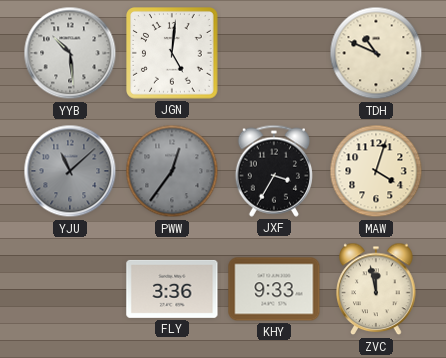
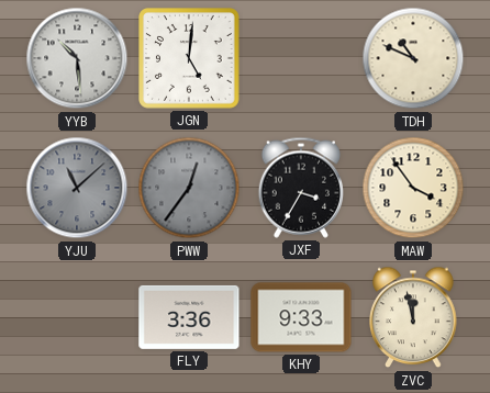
MAW: 4:03 -> 3:54 (413, 188)
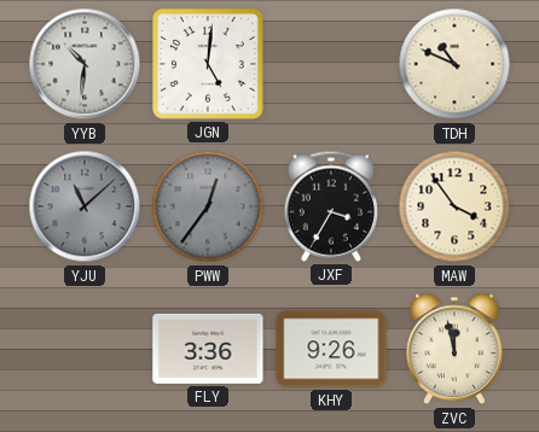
YYB: 10:29 -> 10:31 (85, 64)
KHY: 9:33 -> 9:26 (331, 349)
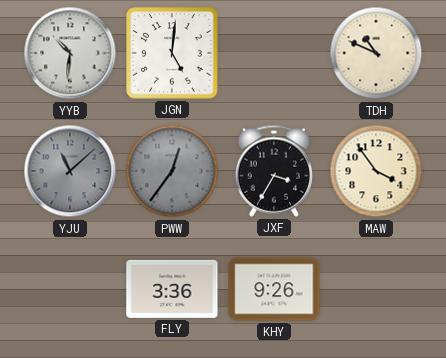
ZVC: 11:58 -> none (454, 349)
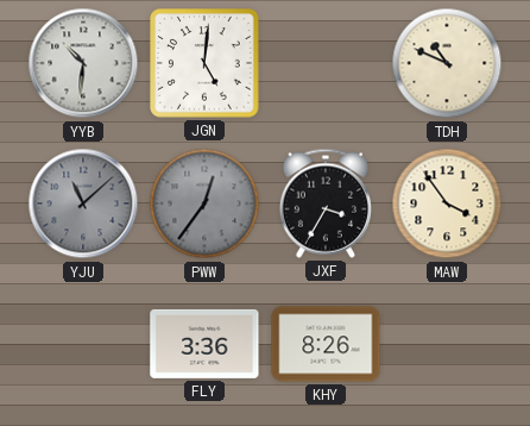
KHY: 9:26 -> 8:26 (326, 344)
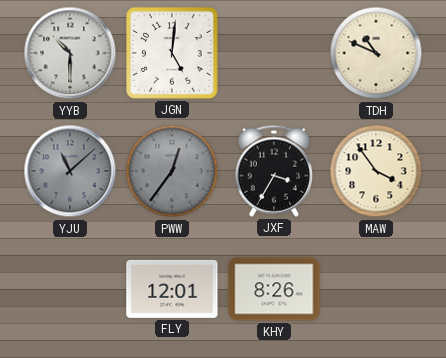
YYB: 10:31 -> 10:30 (70, 53)
FLY: 3:36 -> 12:01 (172, 289)
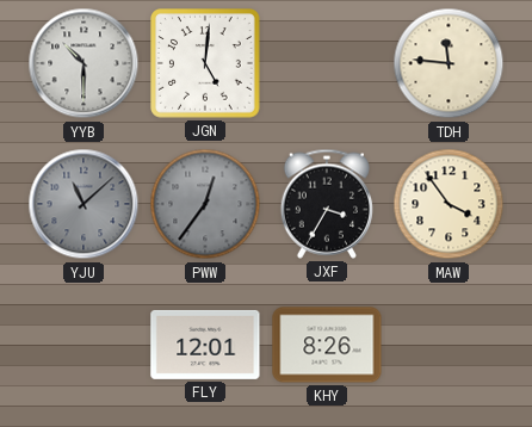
TDH: 10:49 -> 11:46 (449, 63)
